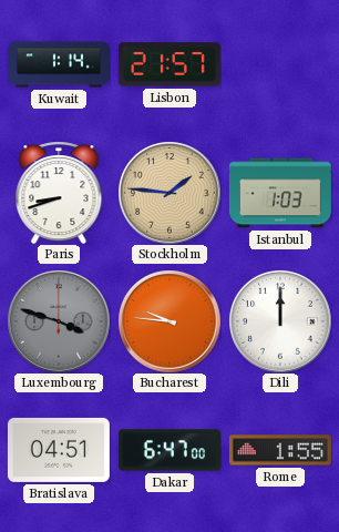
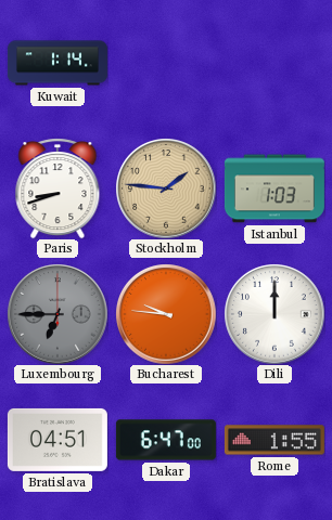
Lisbon: 21:57 -> none (169, 64)
Luxembourg: 3:48 -> 6:45 (58, 314)
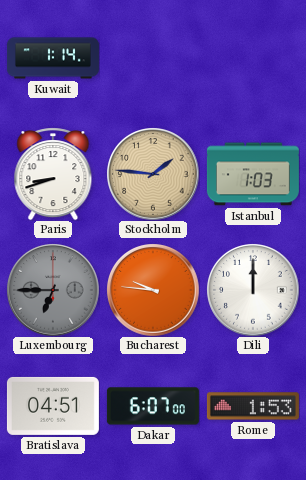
Dakar: 6:47 -> 6:07 (153, 406)
Rome: 1:55 -> 1:53 (253, 406)
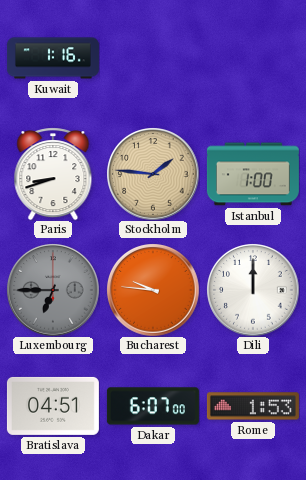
Kuwait: 1:14 -> 1:16 (53, 58)
Istanbul: 1:03 -> 1:00 (253, 174)
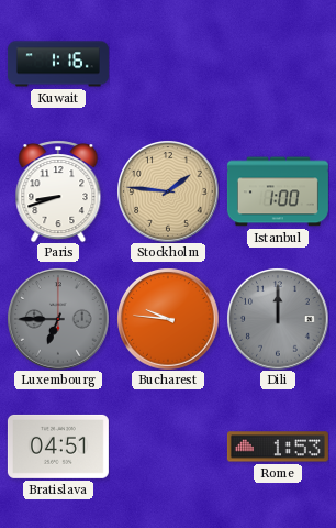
Dili dial: white -> grey (278, 319)
Dakar: 6:07 -> none (153, 406)
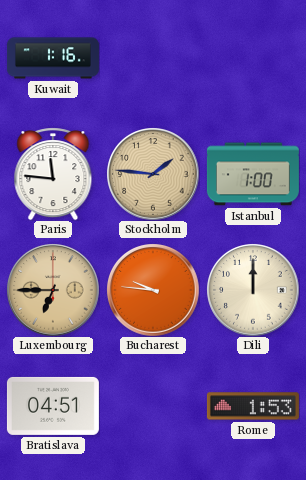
Paris: 8:42 -> 11:46 (53, 174)
Luxembourg dial: grey -> champagne (53, 290)
Dili dial: grey -> cream (253, 290)
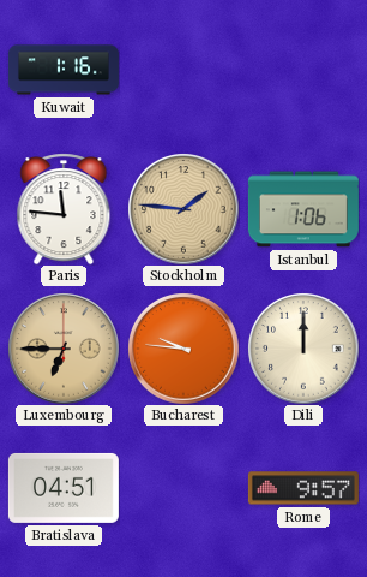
Istanbul: 1:00 -> 1:06 (303, 209)
Rome: 1:53 -> 9:57 (303, 488)
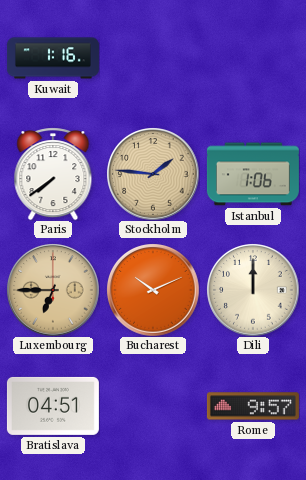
Paris: 11:46 -> 7:39 (53, 174)
Bucharest: 9:46 -> 10:11 (153, 290)
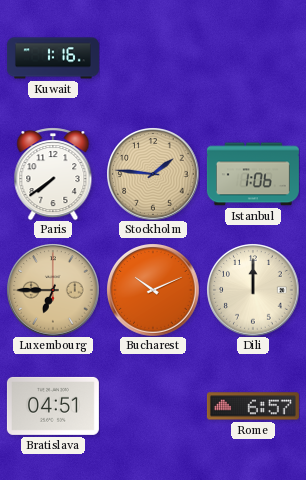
Rome: 9:57 -> 6:57 (253, 406)
